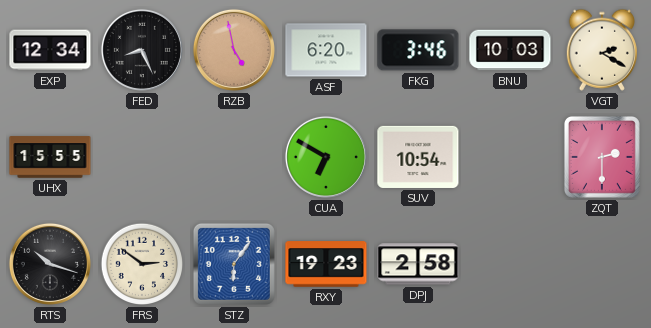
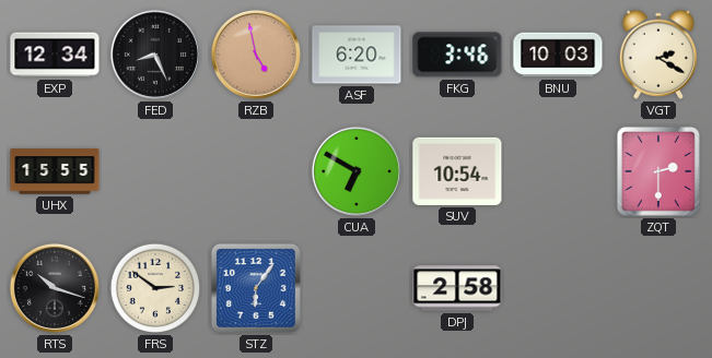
RXY: 19:23 -> none (326, 264)
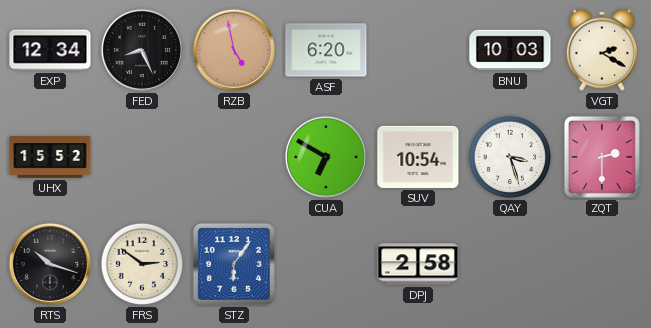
FKG: 3:46 -> none (457, 55)
UHX: 15:55 -> 15:52 (50, 157)
QAY: none -> 3:27 (510, 157)
